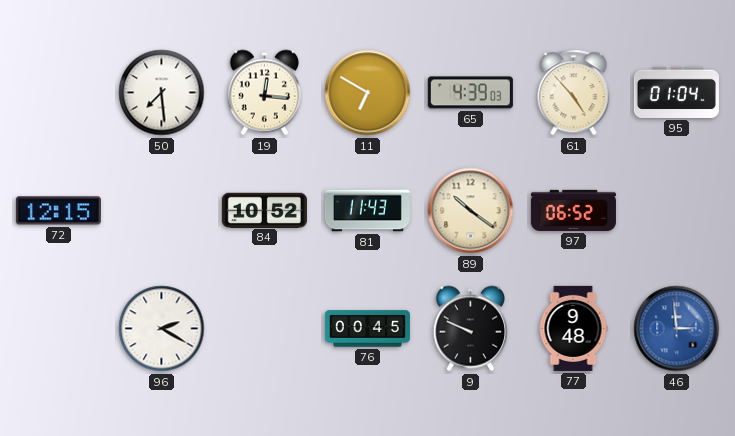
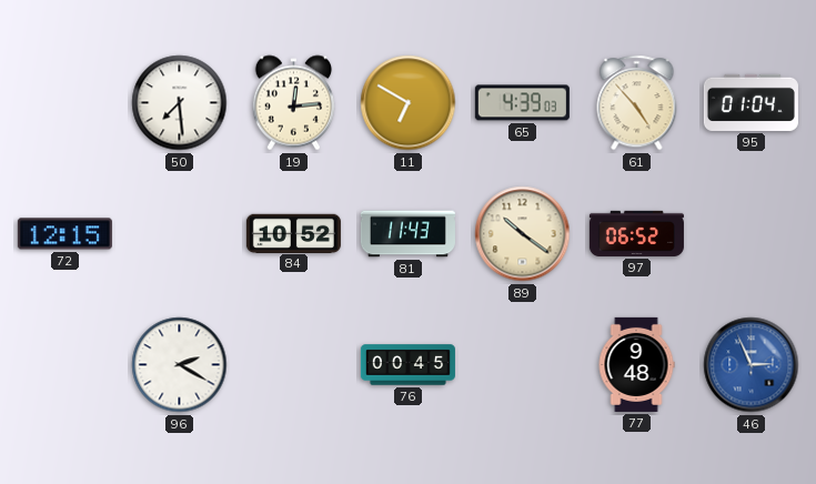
19: 12:16 -> 12:14 (294, 103)
9: 9:49 -> none (471, 329)
46: 2:59 -> 2:56 (752, 365)
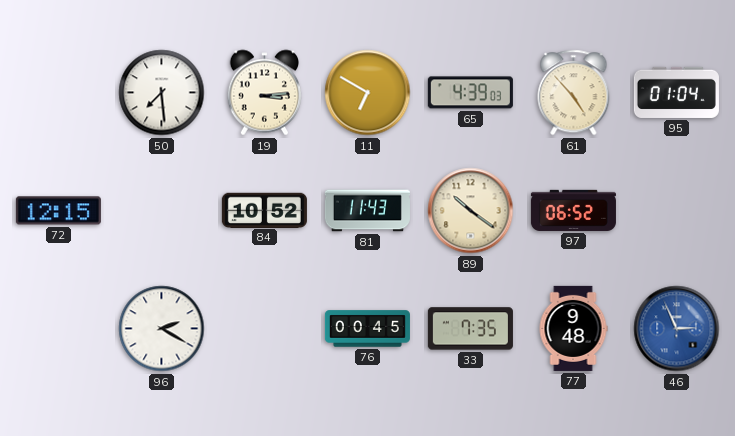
19: 12:14 -> 3:14 (265, 93)
33: none -> 7:35 (470, 329)
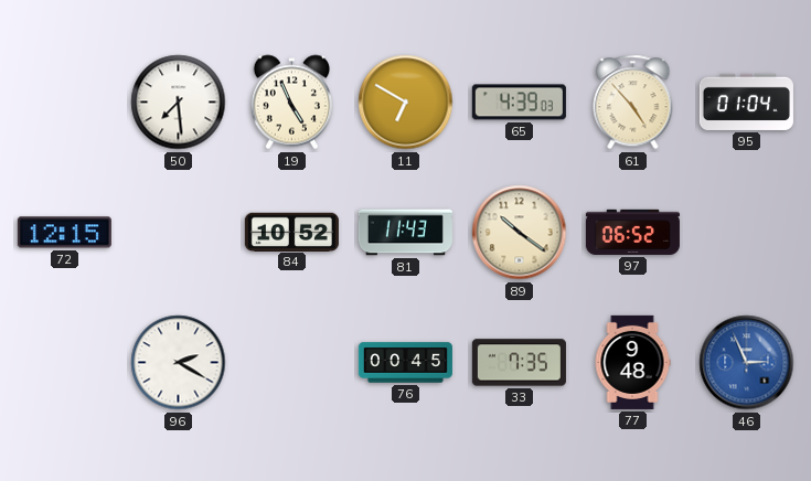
19: 3:14 -> 4:56 (292, 103)
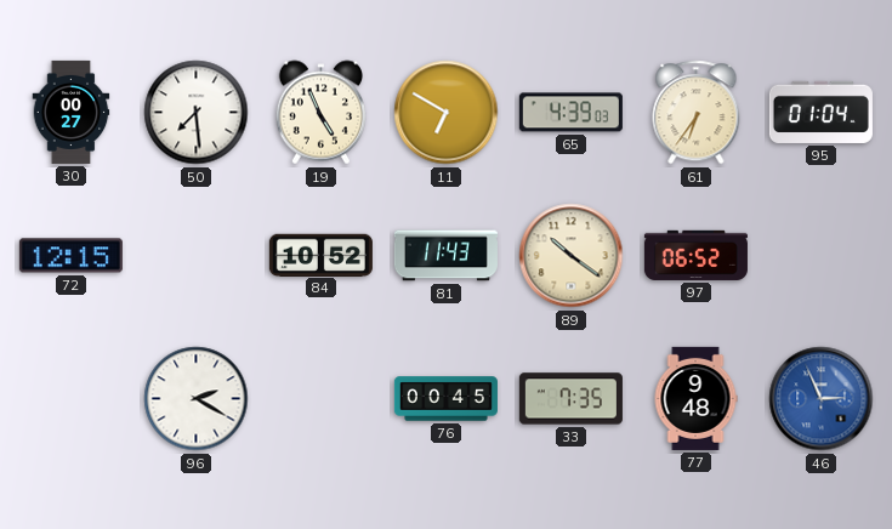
30: none -> 00:27 (72, 112)
61: 4:53 -> 6:36 (697, 113)
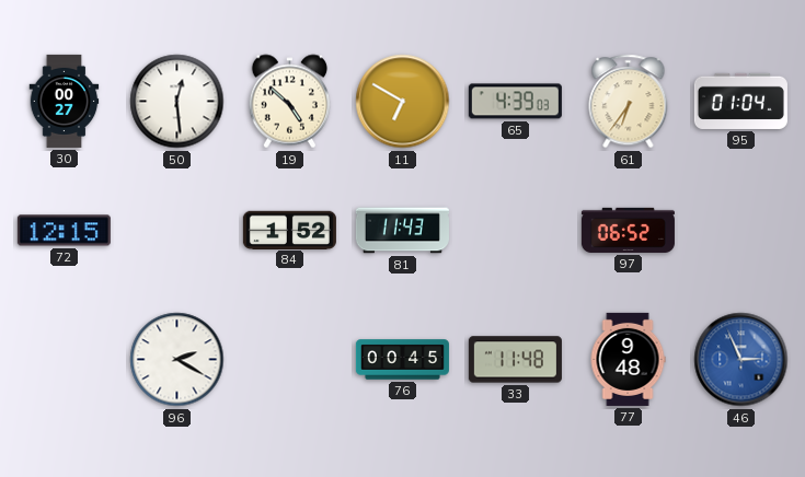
50: 7:29 -> 12:29 (177, 102)
19: 4:56 -> 4:52 (290, 102)
84: 10:52 -> 1:52 (289, 230)
89: 10:21 -> none (572, 256)
33: 7:35 -> 11:48 (515, 360)
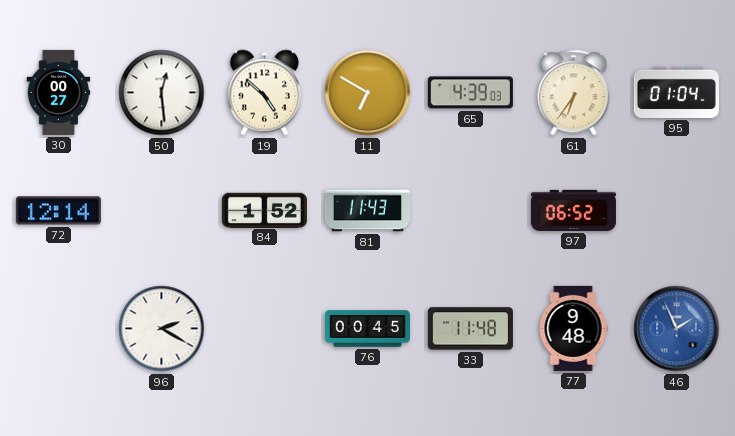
72: 12:15 -> 12:14 (58, 211)
46: 2:56 -> 1:56 (677, 329)
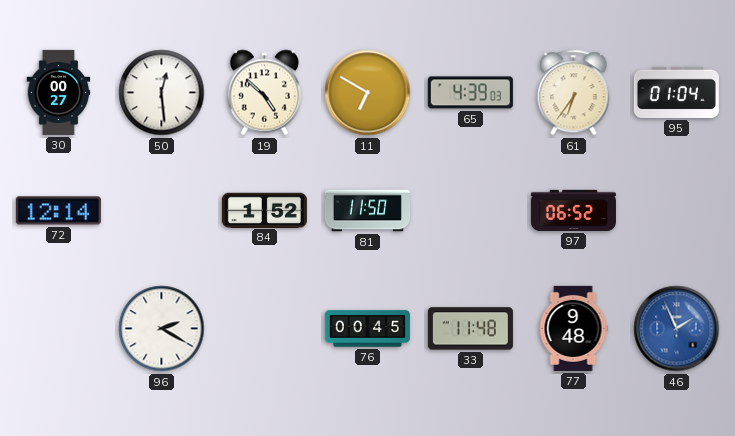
81: 11:43 -> 11:50 (367, 211)
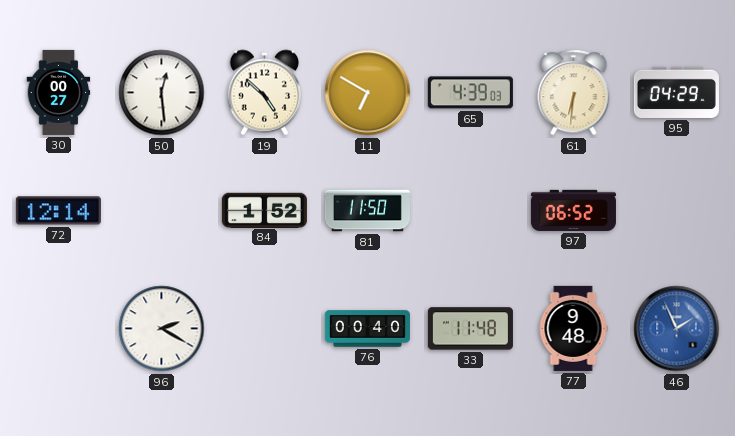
61: 6:36 -> 6:31 (574, 93)
95: 01:04 -> 04:29 (676, 92)
76: 00:45 -> 00:40 (367, 329)
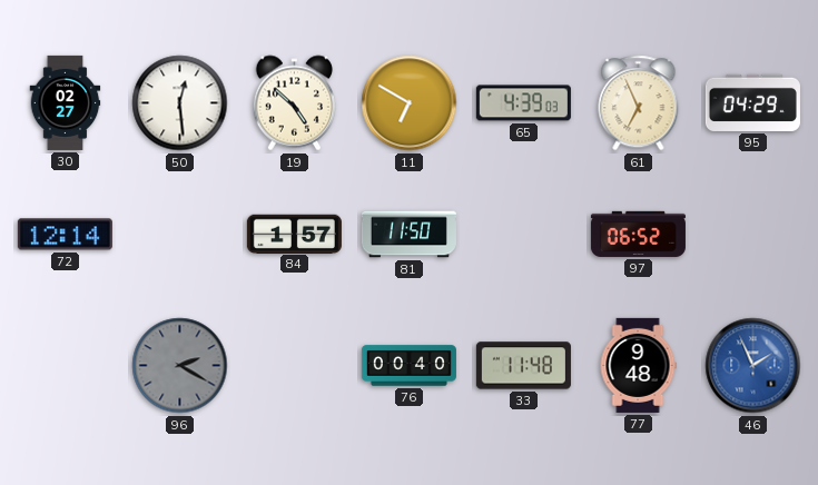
30: 00:27 -> 02:27 (66, 102)
61: 6:31 -> 6:56 (639, 103)
84: 1:52 -> 1:57 (294, 234)
96 dial: white -> grey (180, 366)
